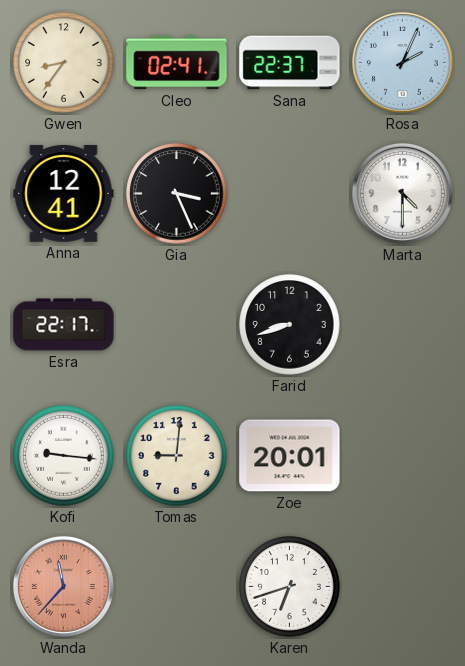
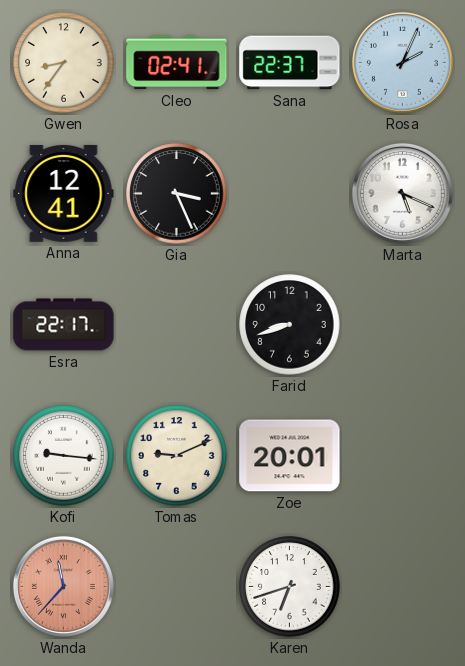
Marta: 4:30 -> 5:19 (402, 193)
Tomas: 9:01 -> 9:11 (177, 456)
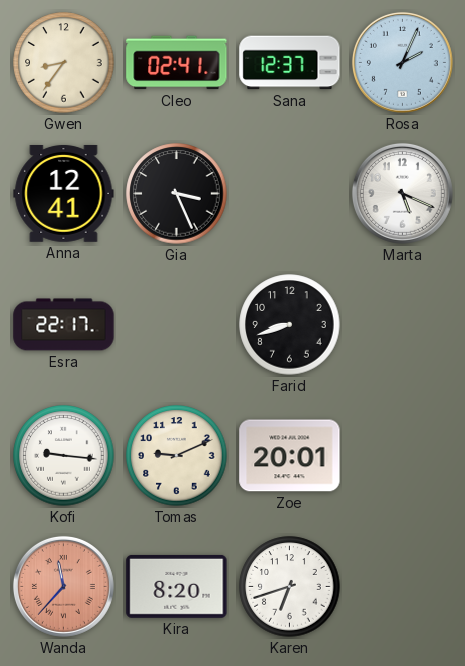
Sana: 22:37 -> 12:37 (290, 63)
Kira: none -> 8:20 (177, 586)
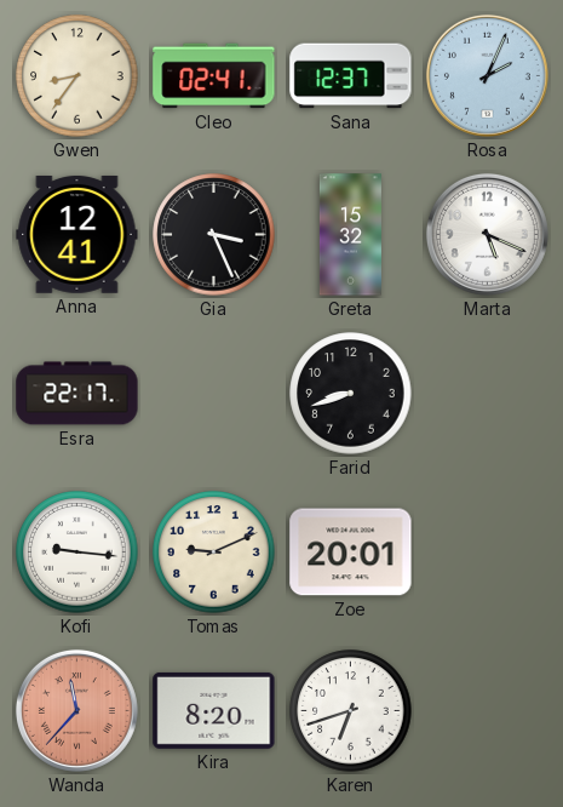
Greta: none -> 15:32 (350, 235)
